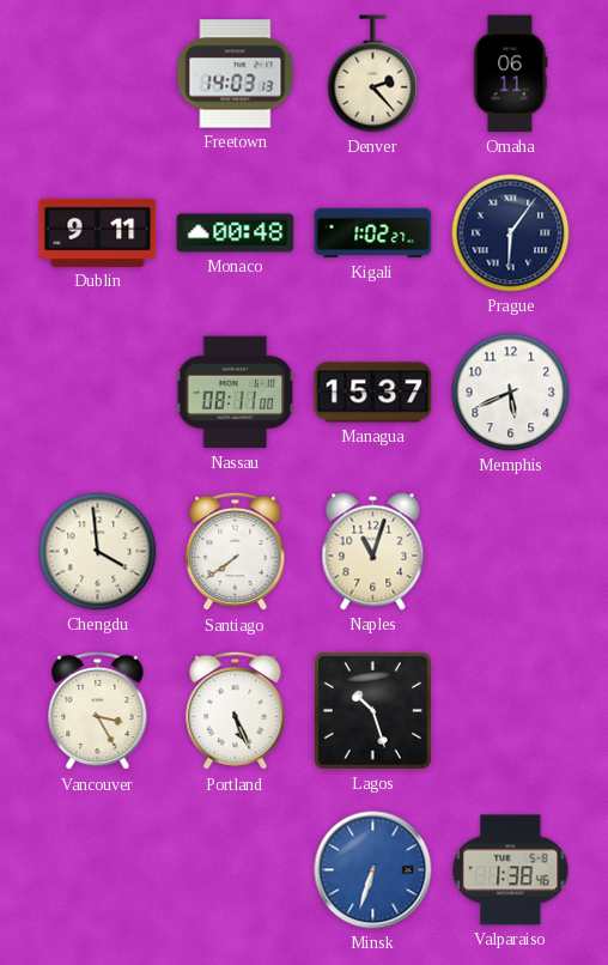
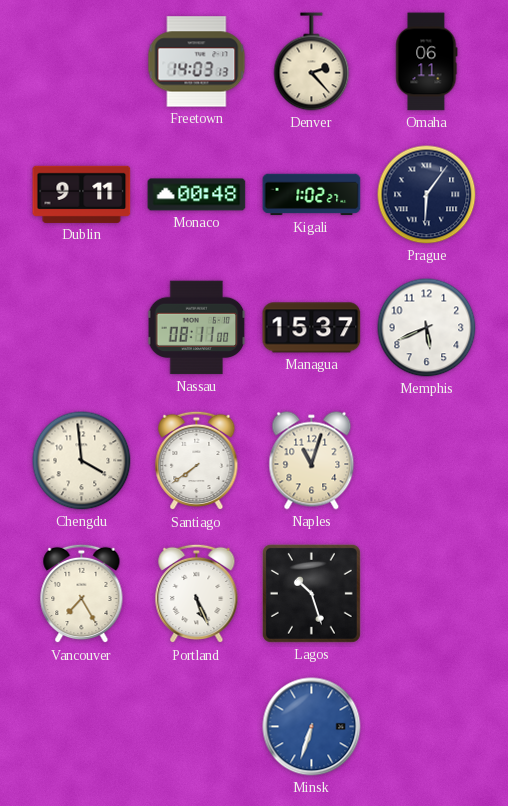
Vancouver: 3:25 -> 7:25 (82, 594)
Valparaiso: 1:38 -> none (511, 870)
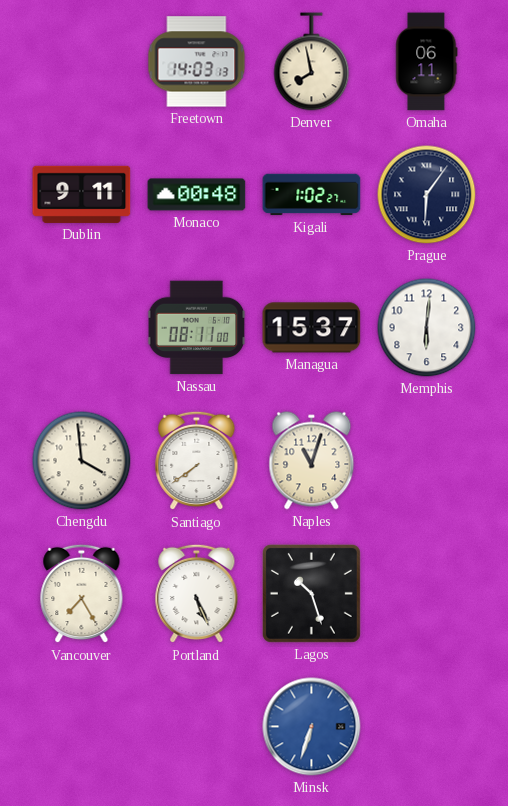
Denver: 2:23 -> 7:58 (312, 62)
Memphis: 5:41 -> 6:01 (427, 328)
